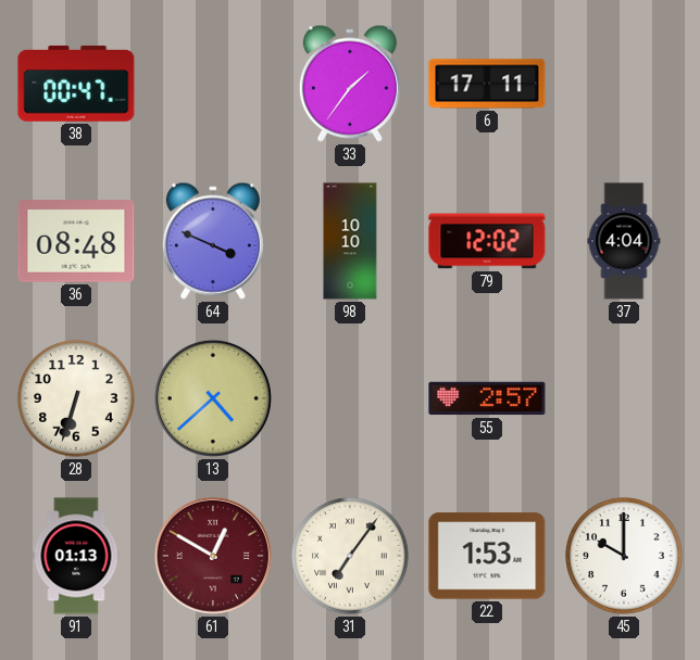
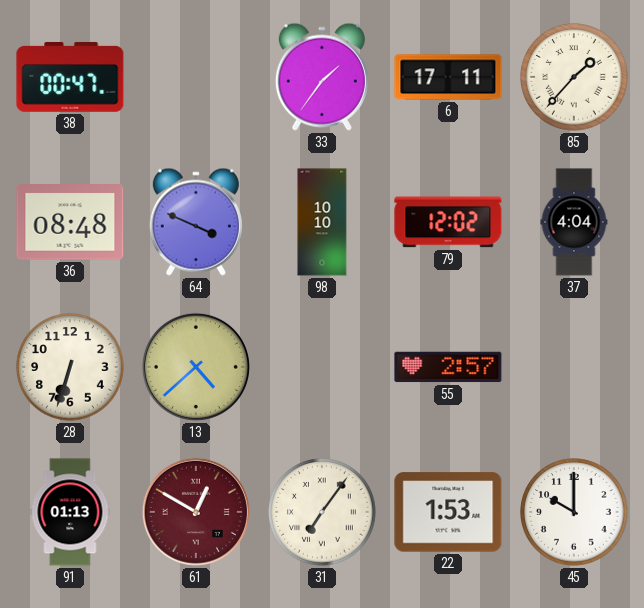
85: none -> 1:37 (574, 77)
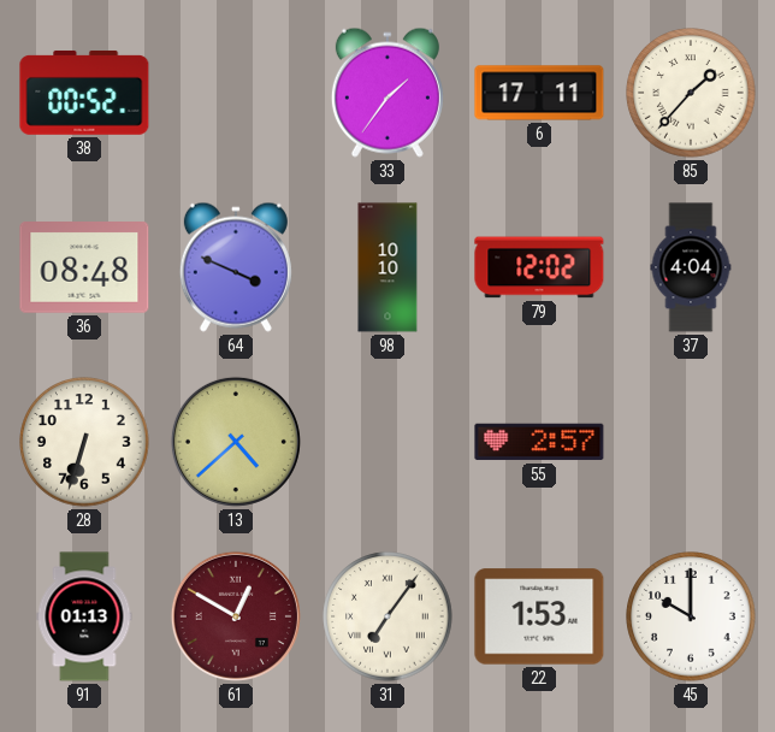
38: 00:47 -> 00:52 (84, 93)
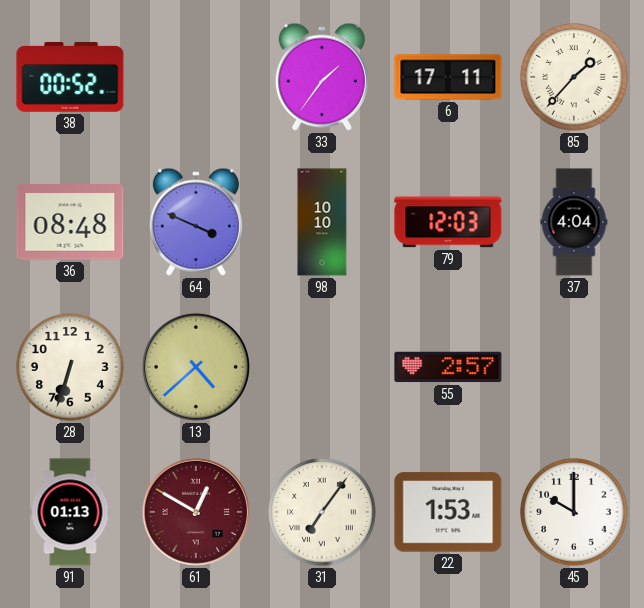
79: 12:02 -> 12:03 (448, 222)
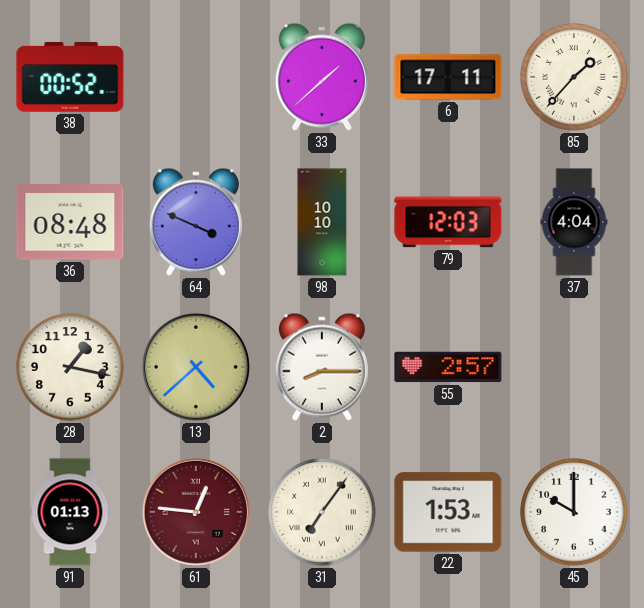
33: 1:36 -> 1:38 (322, 77)
28: 6:33 -> 1:17 (70, 367)
2: none -> 8:15 (322, 367)
61: 12:50 -> 12:46 (196, 512)
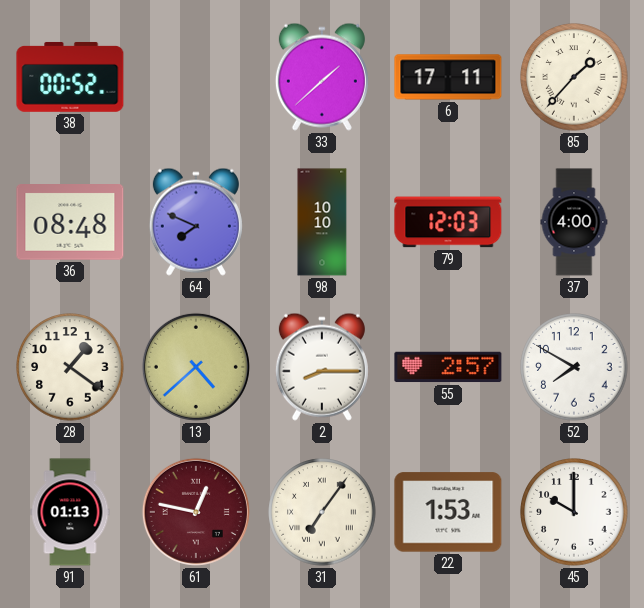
64: 3:49 -> 7:49 (196, 222)
37: 4:04 -> 4:00 (574, 222)
28: 1:17 -> 1:21 (70, 367)
52: none -> 7:50 (574, 367)
61: 12:46 -> 12:47 (196, 512)
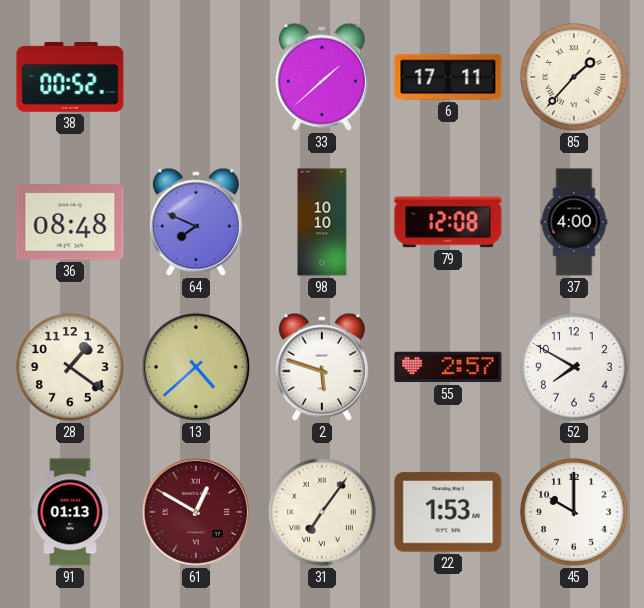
79: 12:03 -> 12:08 (448, 222)
2: 8:15 -> 5:48 (322, 367)
61: 12:47 -> 12:50 (196, 512)
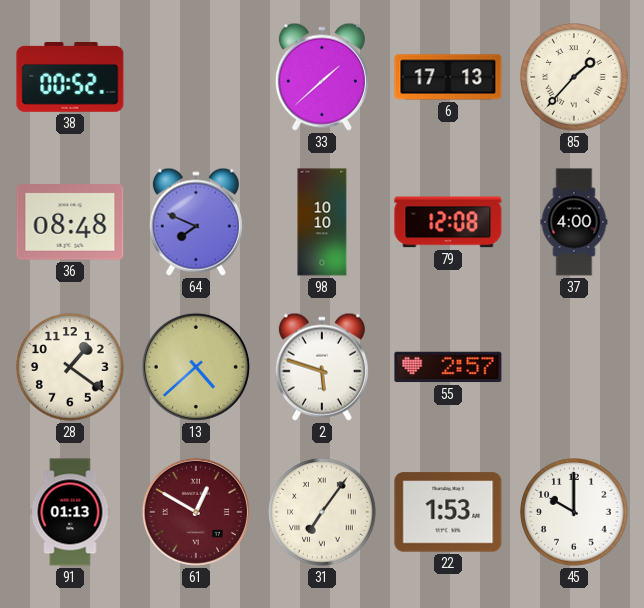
6: 17:11 -> 17:13 (448, 77)
52: 7:50 -> none (574, 367)
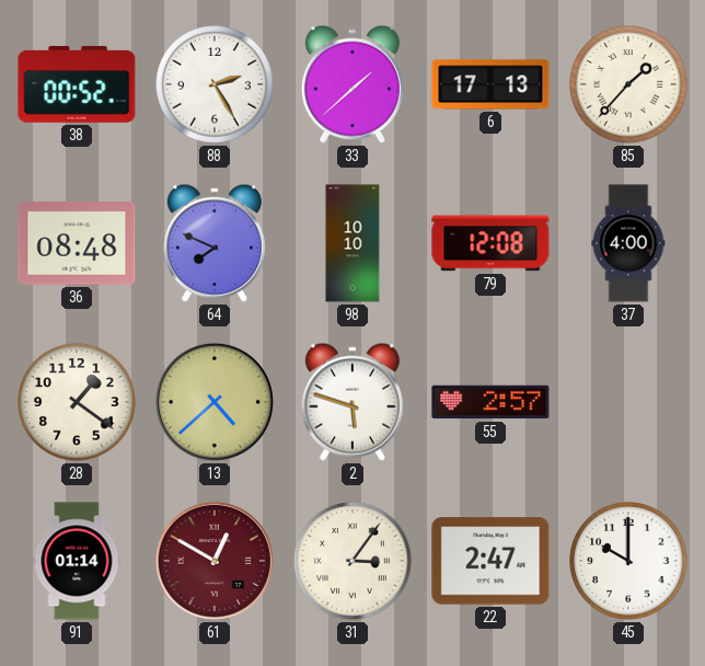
88: none -> 2:25 (215, 84)
91: 01:13 -> 01:14 (77, 561)
31: 7:06 -> 3:06 (352, 561)
22: 1:53 -> 2:47 (490, 561)
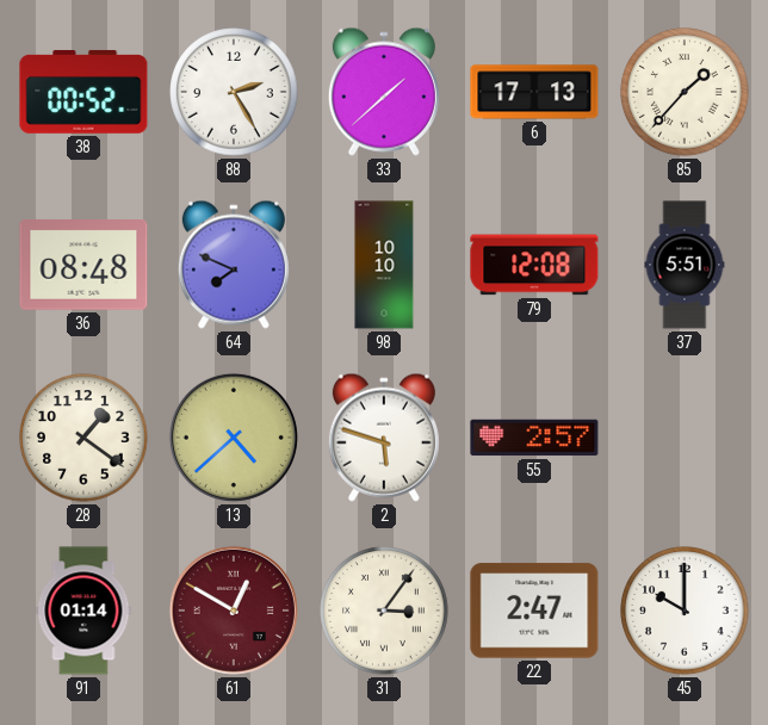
37: 4:00 -> 5:51 (685, 265)
